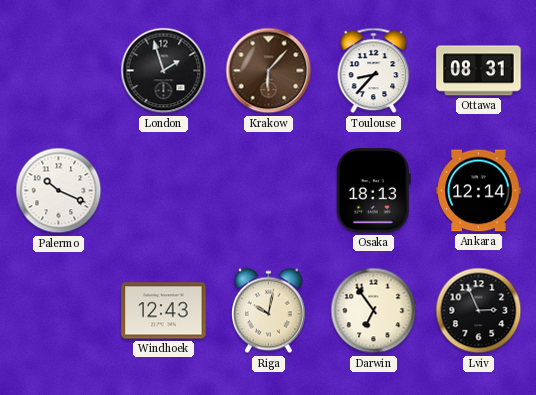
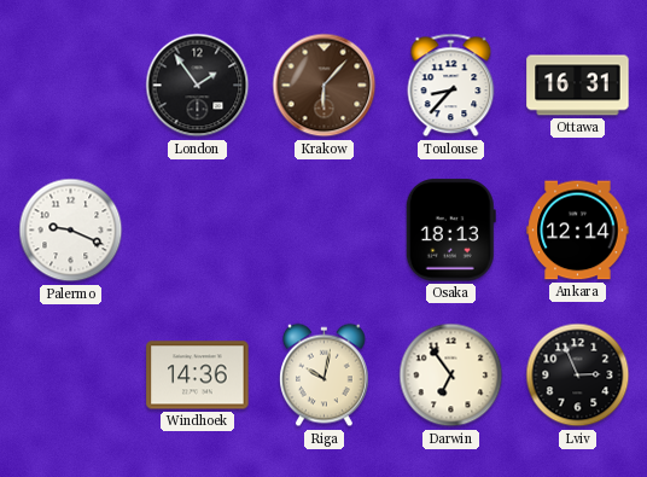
London: 1:57 -> 1:54 (198, 86)
Ottawa: 08:31 -> 16:31 (578, 86)
Palermo: 10:19 -> 9:19 (71, 231)
Windhoek: 12:43 -> 14:36 (198, 376)
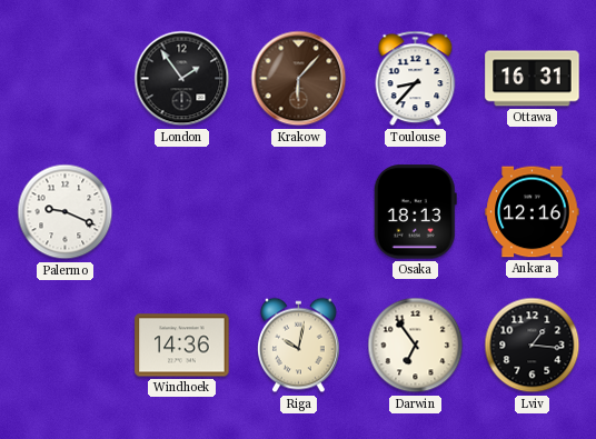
Ankara: 12:14 -> 12:16 (533, 212)
Lviv: 2:56 -> 1:16 (533, 346)
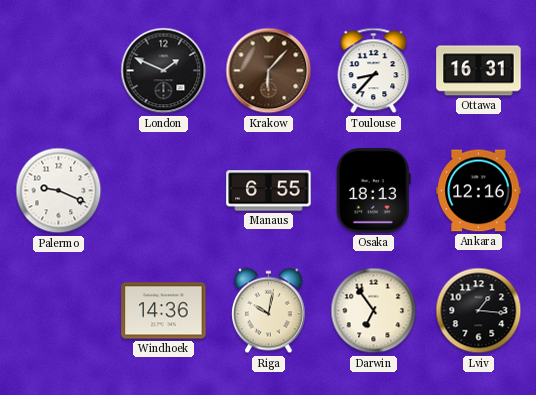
London: 1:54 -> 1:49 (164, 71)
Manaus: none -> 6:55 (269, 191)
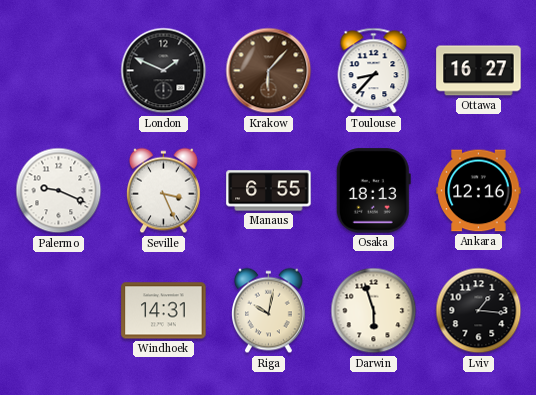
Ottawa: 16:31 -> 16:27 (479, 71)
Seville: none -> 3:26 (164, 191)
Windhoek: 14:36 -> 14:31 (164, 311)
Darwin: 6:54 -> 5:57 (374, 311)
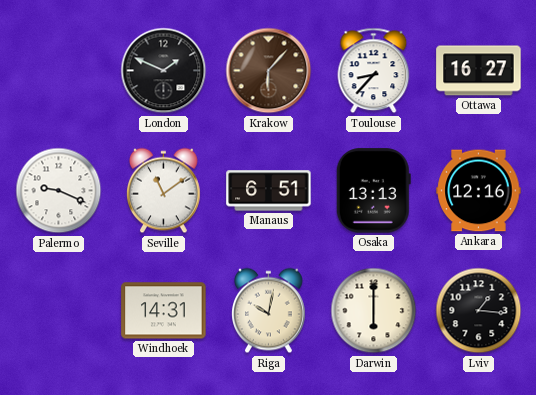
Seville: 3:26 -> 11:09 (164, 191)
Manaus: 6:55 -> 6:51 (269, 191)
Osaka: 18:13 -> 13:13 (373, 191)
Darwin: 5:57 -> 6:00 (374, 311)
